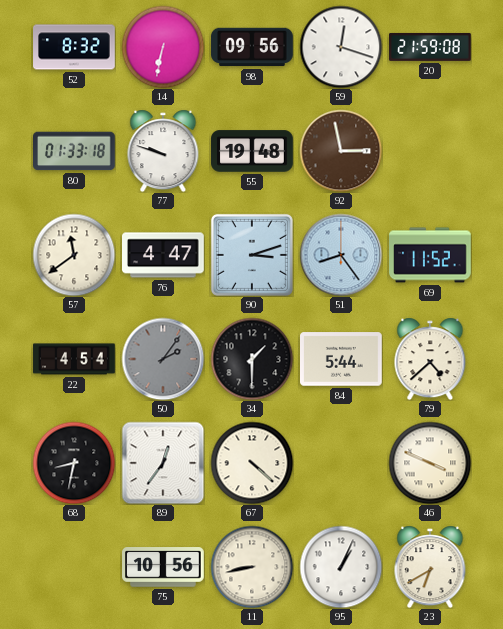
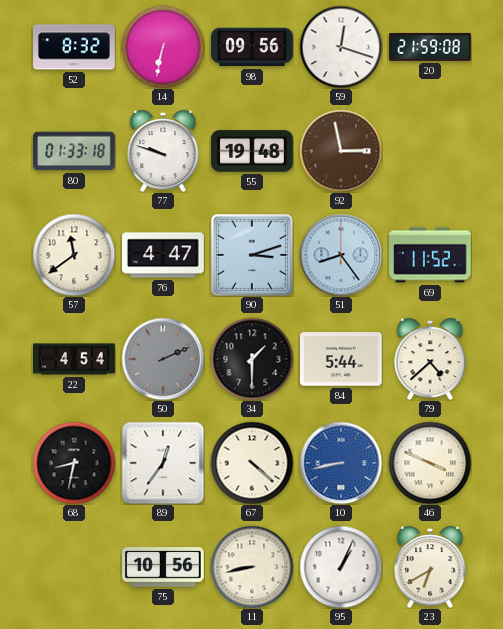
50: 2:06 -> 2:11 (163, 359)
10: none -> 8:43 (341, 463)
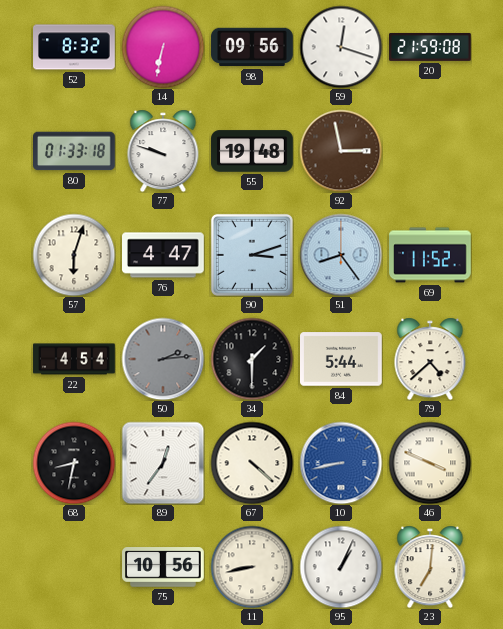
57: 11:39 -> 6:03 (74, 255)
50: 2:11 -> 2:14 (163, 359)
23: 6:40 -> 7:01 (430, 567)
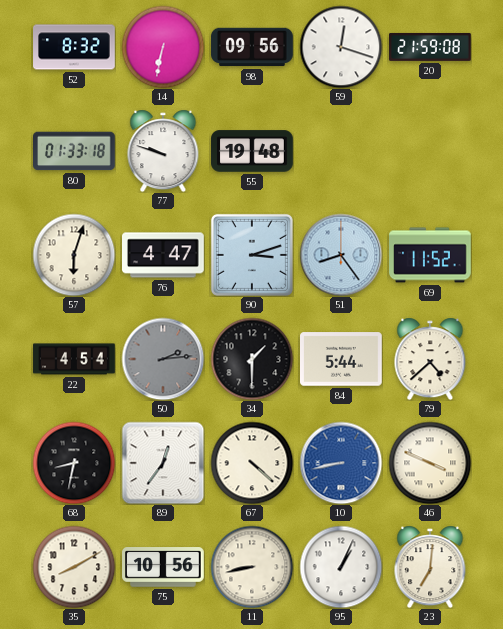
92: 2:58 -> none (341, 151)
35: none -> 8:10 (74, 567)
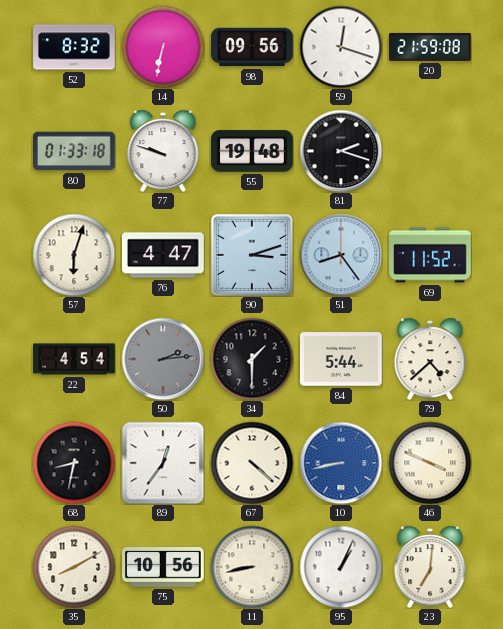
81: none -> 2:18 (341, 151)
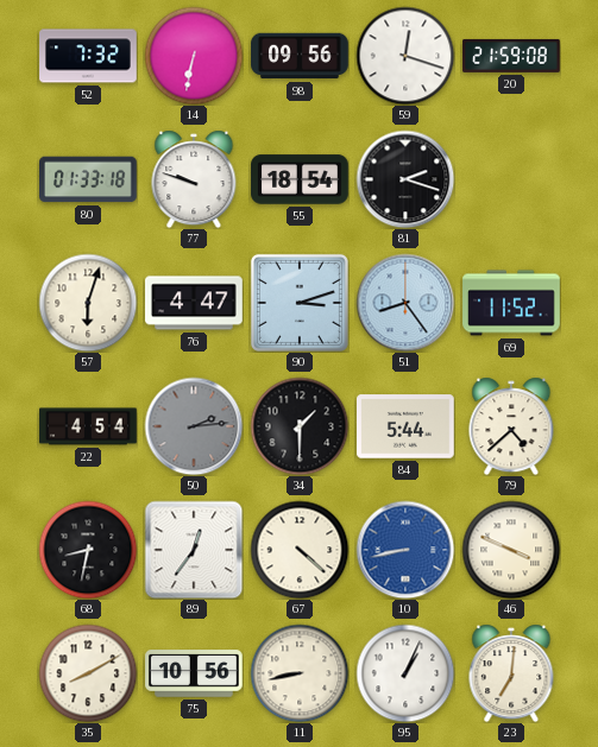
52: 8:32 -> 7:32 (88, 56)
55: 19:48 -> 18:54 (300, 179)
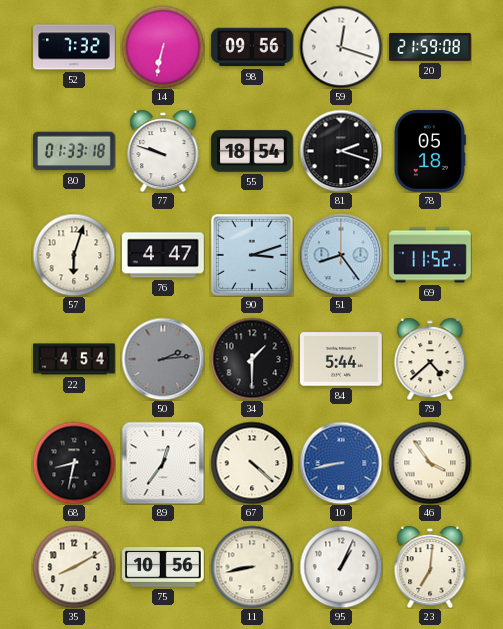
78: none -> 05:18 (430, 152)
46: 3:49 -> 3:54 (430, 463)
